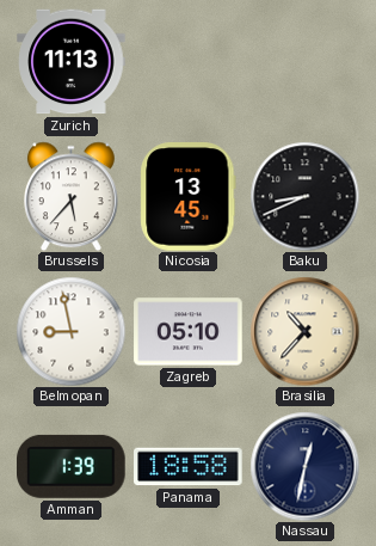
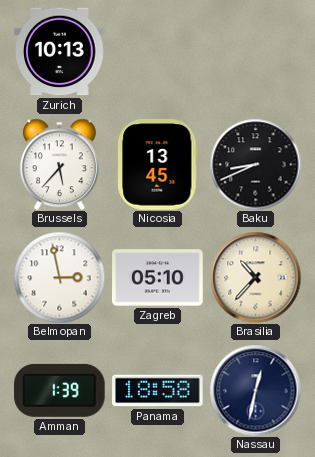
Zurich: 11:13 -> 10:13 (60, 52)
Belmopan: 8:58 -> 2:58 (59, 277)
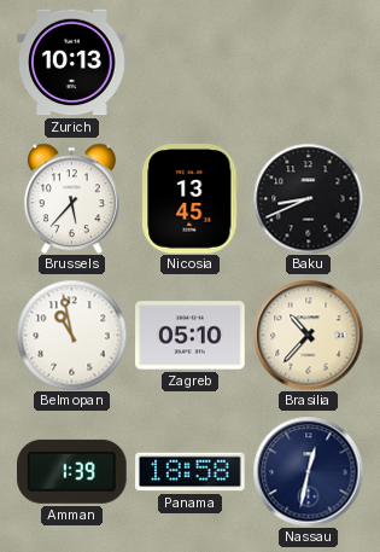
Belmopan: 2:58 -> 10:58 (71, 335)
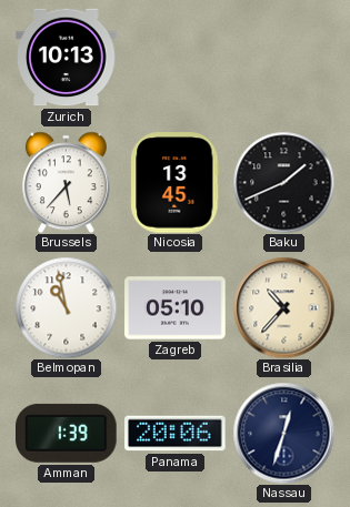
Baku: 8:41 -> 1:41 (283, 182)
Panama: 18:58 -> 20:06 (176, 434)
Nassau: 12:32 -> 12:33 (283, 433)
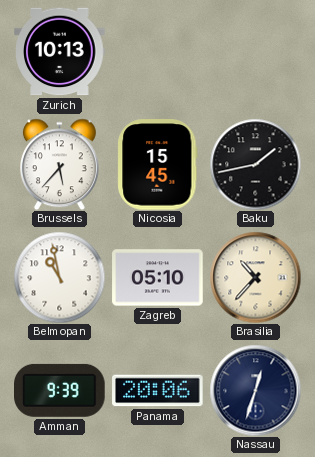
Nicosia: 13:45 -> 15:45 (158, 165)
Baku: 1:41 -> 1:43 (255, 164)
Amman: 1:39 -> 9:39 (60, 390)
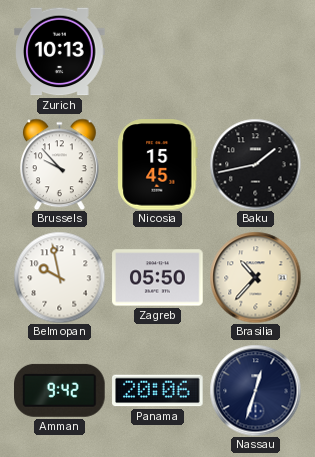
Brussels: 5:37 -> 9:53 (59, 164)
Belmopan: 10:58 -> 9:58 (59, 277)
Zagreb: 05:10 -> 05:50 (158, 278)
Amman: 9:39 -> 9:42 (60, 390)
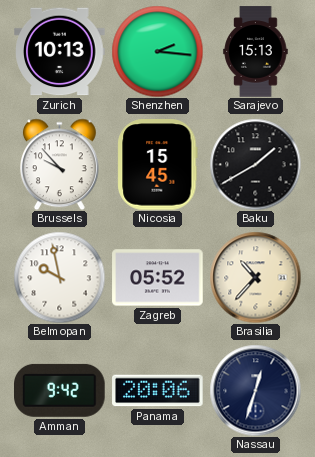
Shenzhen: none -> 2:16 (157, 51)
Sarajevo: none -> 15:13 (256, 52)
Baku: 1:43 -> 1:40 (255, 164)
Zagreb: 05:50 -> 05:52 (158, 278)
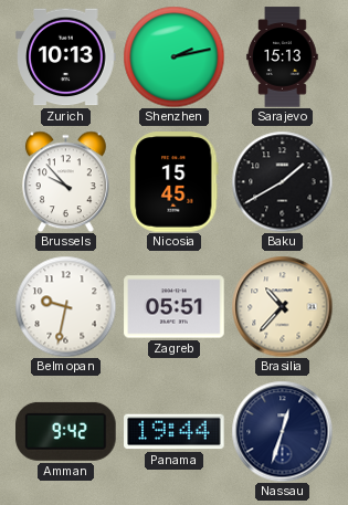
Shenzhen: 2:16 -> 2:13 (173, 56)
Belmopan: 9:58 -> 9:32 (65, 306)
Zagreb: 05:52 -> 05:51 (175, 307)
Panama: 20:06 -> 19:44 (175, 432)
